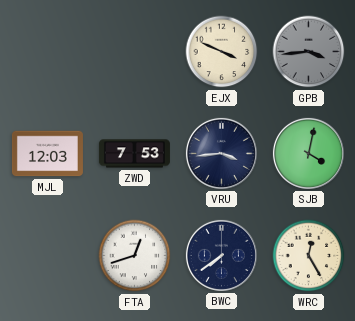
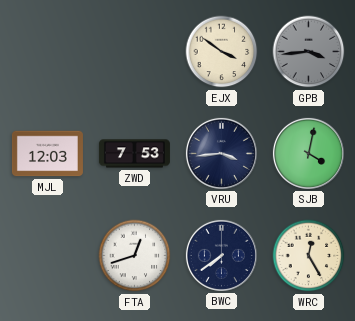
EJX: 3:49 -> 3:51 (222, 52)
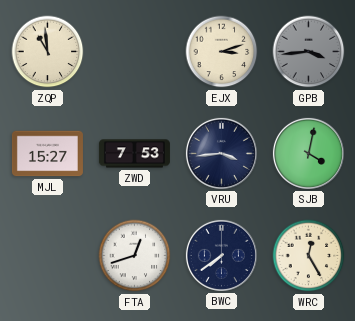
ZQP: none -> 10:59 (48, 52)
EJX: 3:51 -> 3:12 (222, 52)
MJL: 12:03 -> 15:27 (47, 154)
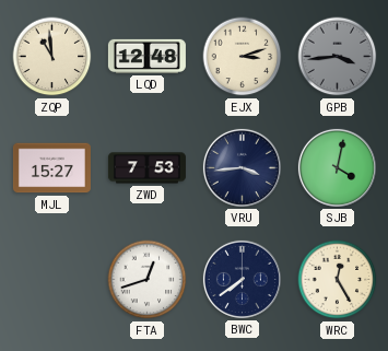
LQD: none -> 12:48 (146, 56)
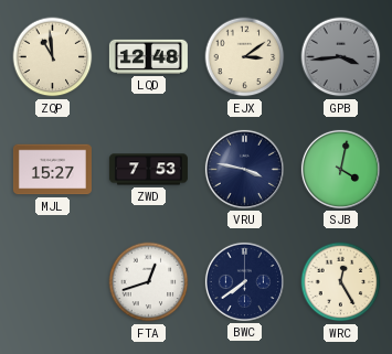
EJX: 3:12 -> 3:09 (245, 57)
VRU: 3:44 -> 3:47 (244, 169)
